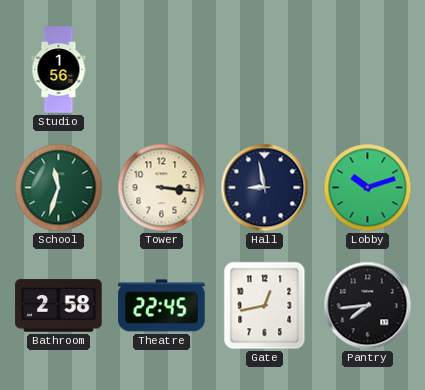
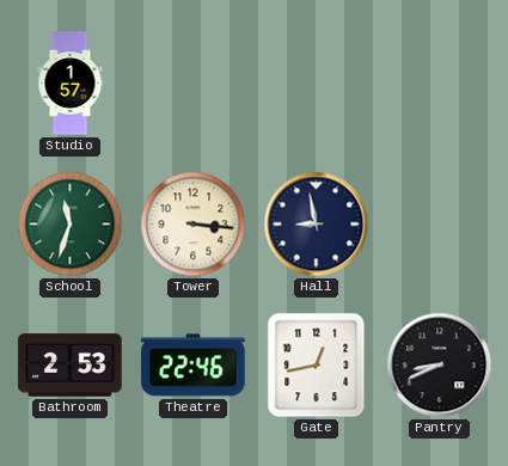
Studio: 1:56 -> 1:57 (71, 84)
Lobby: 10:12 -> none (368, 188)
Bathroom: 2:58 -> 2:53 (71, 366)
Theatre: 22:45 -> 22:46 (194, 366)
Pantry: 7:44 -> 8:41 (440, 366)
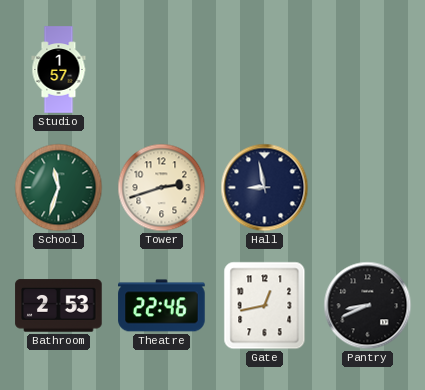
Tower: 3:16 -> 2:42 (162, 188)
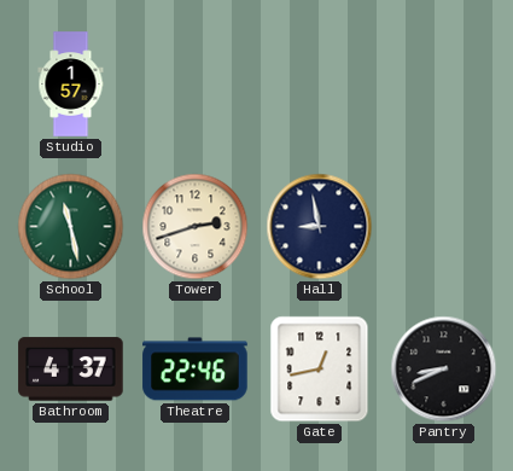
School: 11:33 -> 11:28 (71, 227)
Bathroom: 2:53 -> 4:37 (71, 370)
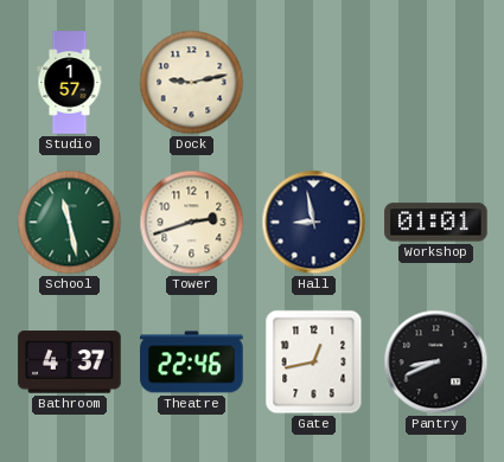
Dock: none -> 9:13 (192, 83)
Workshop: none -> 01:01 (436, 223)
